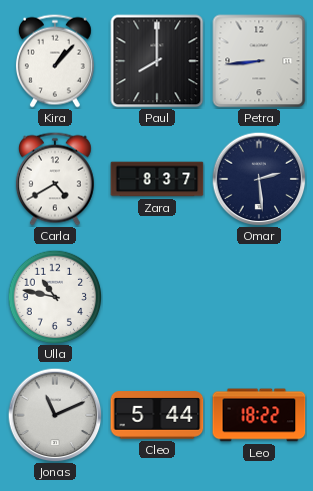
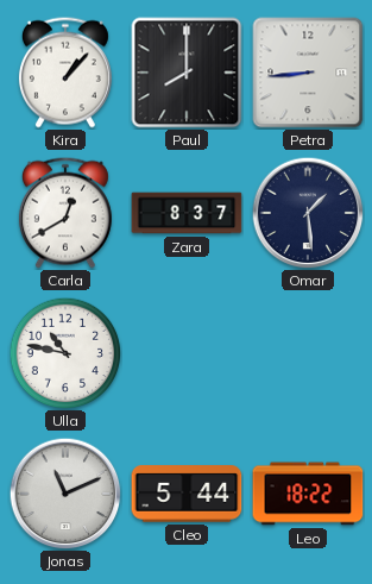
Carla: 4:40 -> 12:40 (65, 213)
Omar: 2:29 -> 1:29 (308, 213)
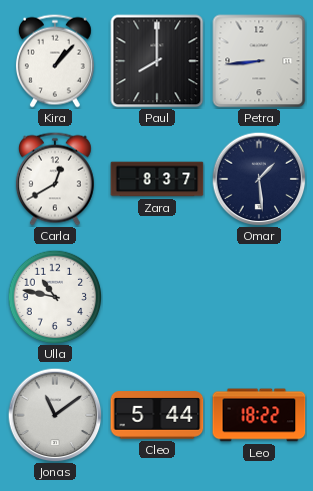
Jonas: 11:11 -> 11:09 (55, 415)
